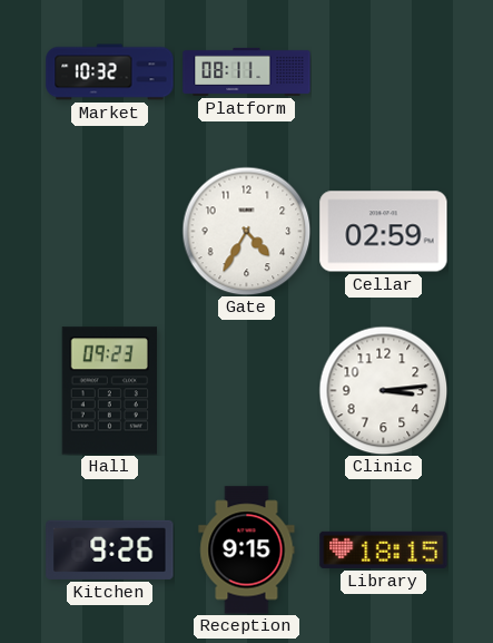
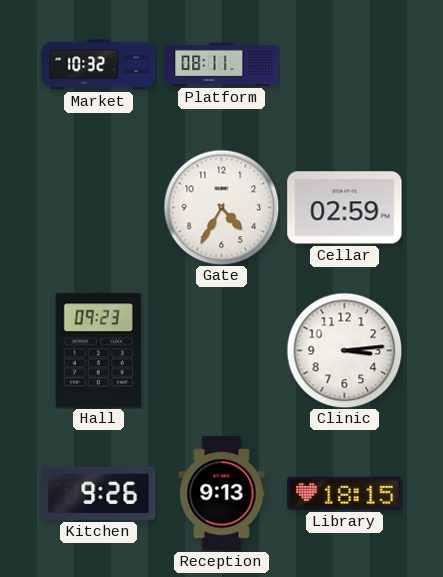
Reception: 9:15 -> 9:13 (222, 494)
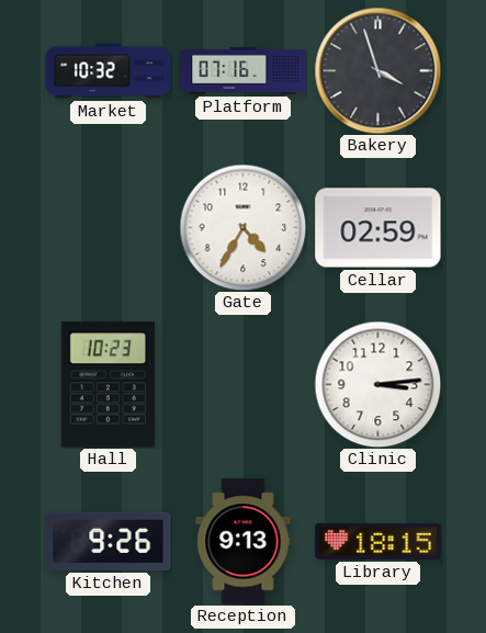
Platform: 08:11 -> 07:16 (244, 70)
Bakery: none -> 3:57 (377, 70)
Hall: 09:23 -> 10:23 (108, 385)
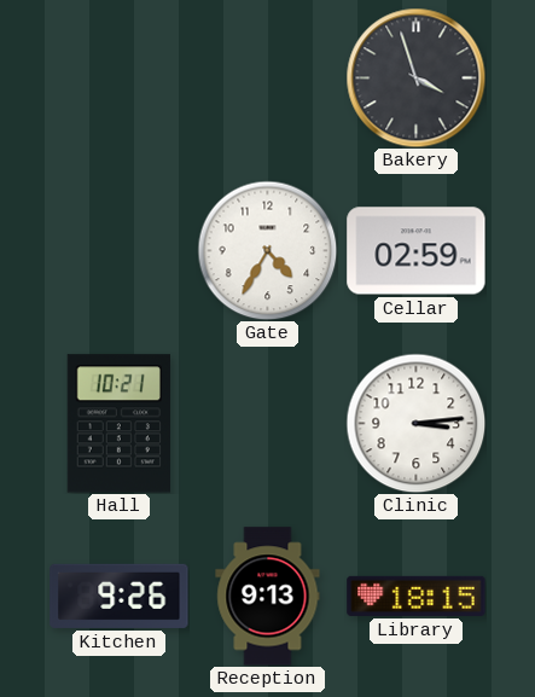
Market: 10:32 -> none (109, 71)
Platform: 07:16 -> none (244, 70)
Hall: 10:23 -> 10:21 (118, 424)
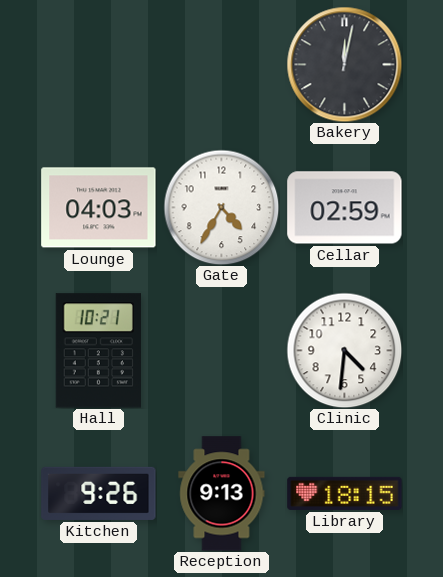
Bakery: 3:57 -> 12:02 (344, 64)
Lounge: none -> 04:03 (99, 208)
Clinic: 3:14 -> 4:31 (344, 350)
